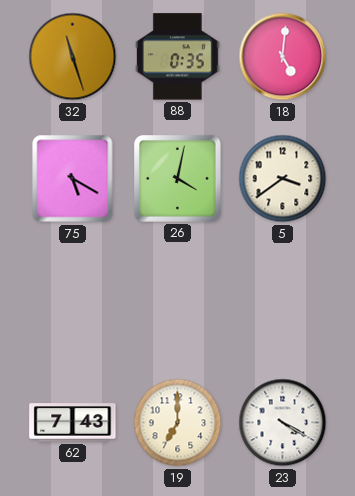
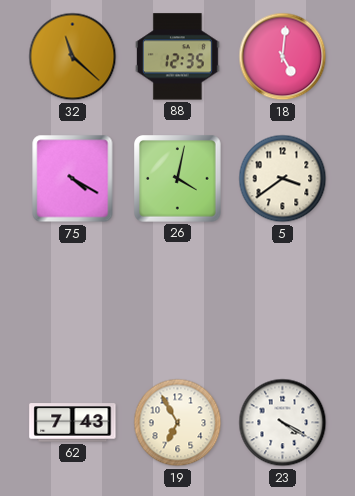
32: 11:27 -> 11:22 (73, 57)
88: 0:35 -> 12:35 (177, 57)
75: 5:20 -> 4:20 (73, 179)
19: 7:00 -> 6:55 (178, 423)
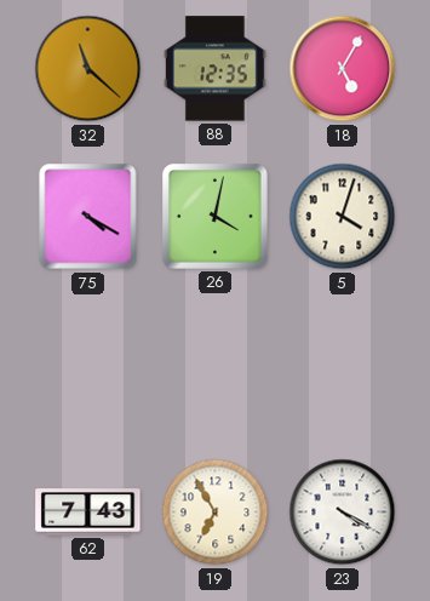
18: 5:01 -> 5:05 (343, 69)
5: 3:39 -> 4:03 (343, 217)
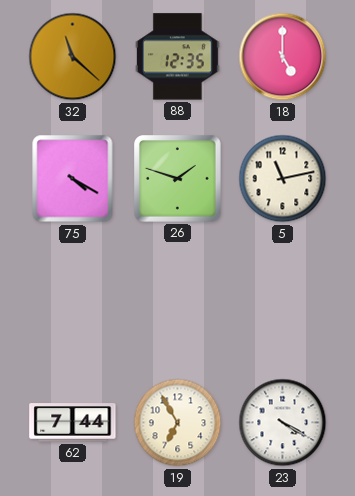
18: 5:05 -> 5:00 (283, 57)
26: 4:02 -> 1:48 (178, 179)
5: 4:03 -> 11:13 (283, 179)
62: 7:43 -> 7:44 (73, 423)
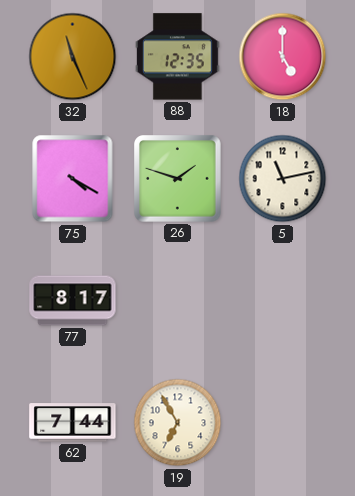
32: 11:22 -> 11:26 (73, 57)
77: none -> 8:17 (73, 301)
23: 4:20 -> none (283, 423)
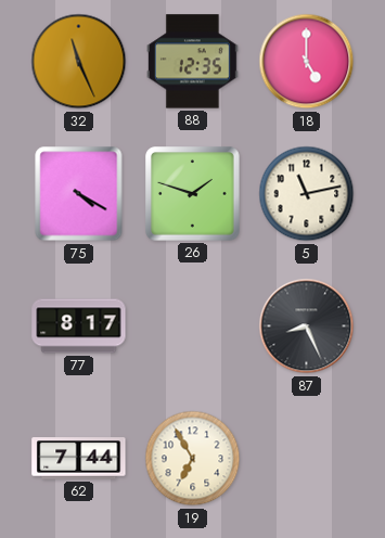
87: none -> 8:26 (307, 326)
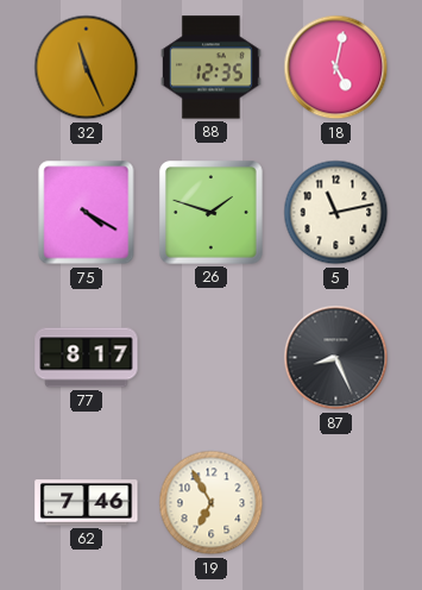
18: 5:00 -> 5:02 (336, 68)
62: 7:44 -> 7:46 (87, 503)
